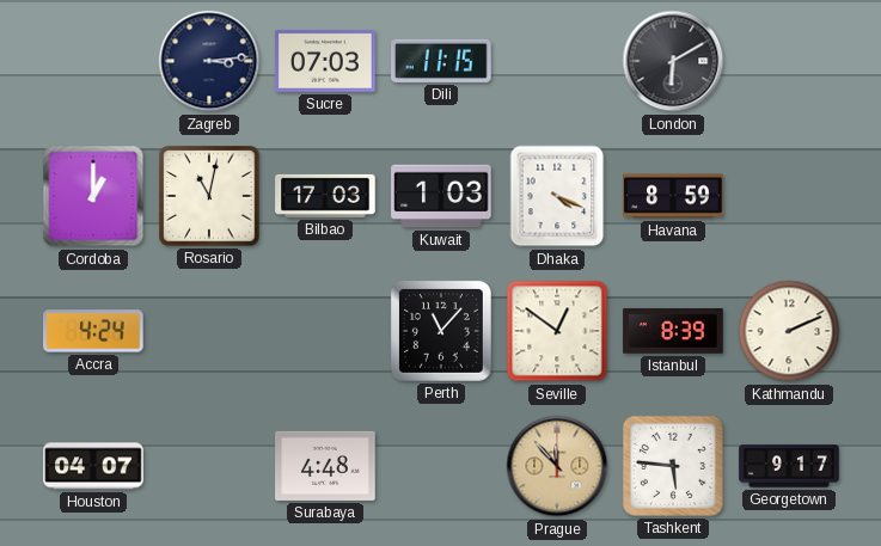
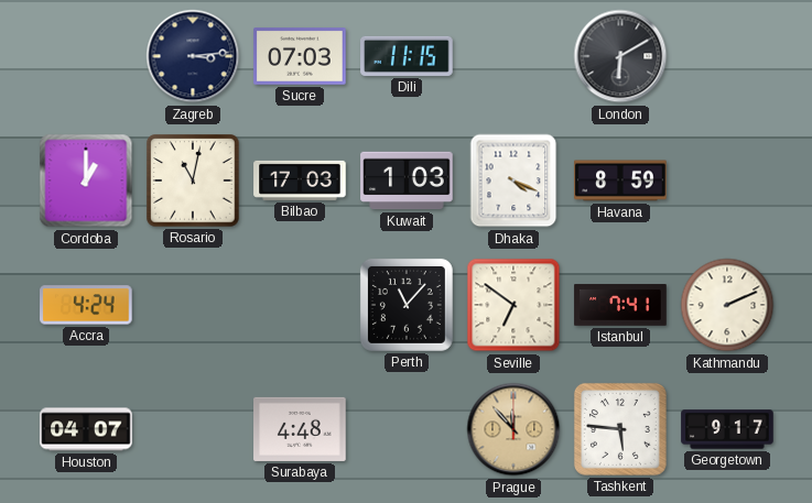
Seville: 12:51 -> 6:51 (513, 305)
Istanbul: 8:39 -> 7:41 (620, 305)
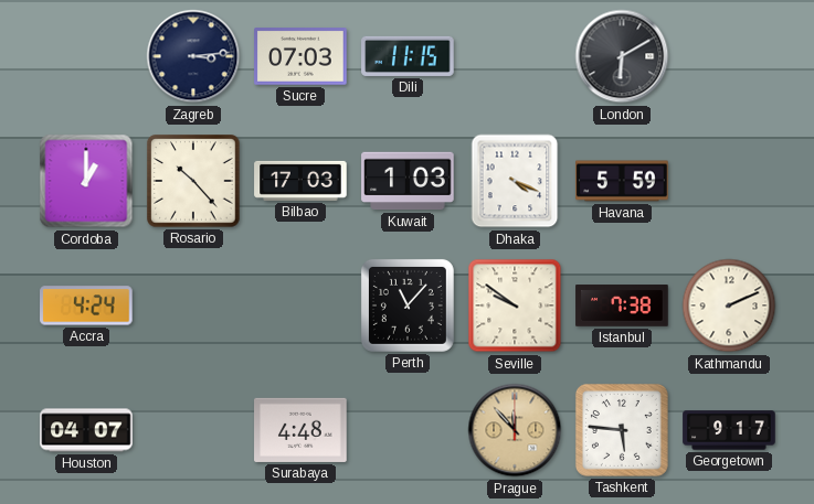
Rosario: 11:02 -> 10:23 (193, 181)
Havana: 8:59 -> 5:59 (622, 181)
Seville: 6:51 -> 9:51 (515, 305)
Istanbul: 7:41 -> 7:38 (622, 305)
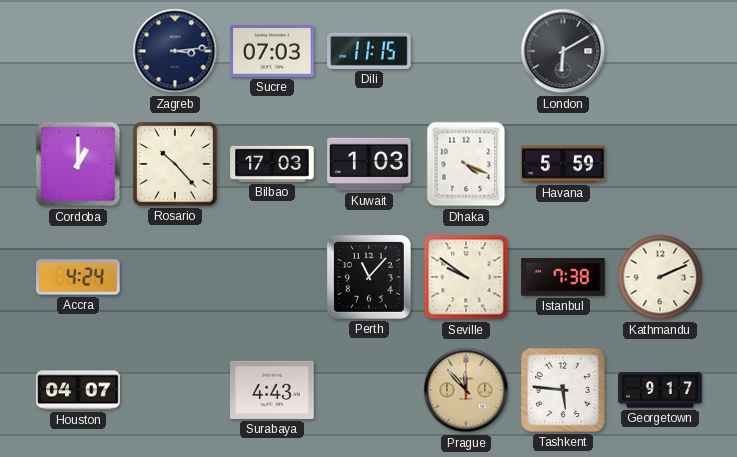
Surabaya: 4:48 -> 4:43 (272, 390)
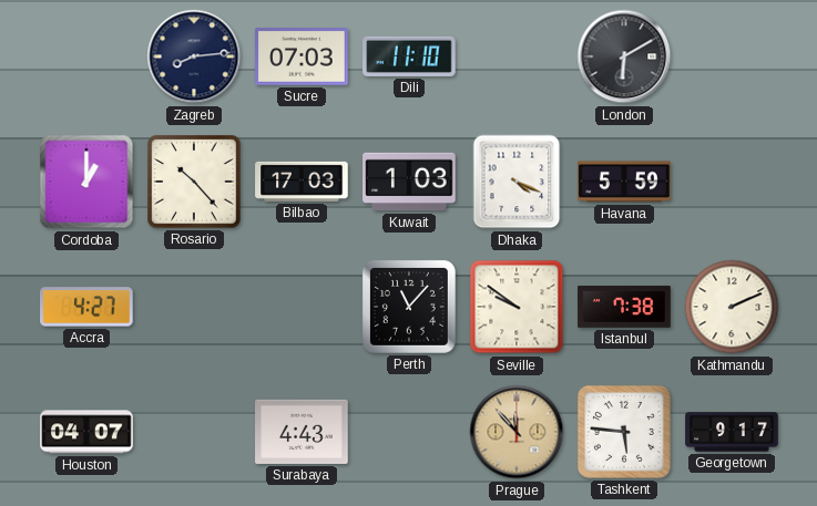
Zagreb: 3:14 -> 8:14 (194, 56)
Dili: 11:15 -> 11:10 (409, 56)
Accra: 4:24 -> 4:27 (86, 307)
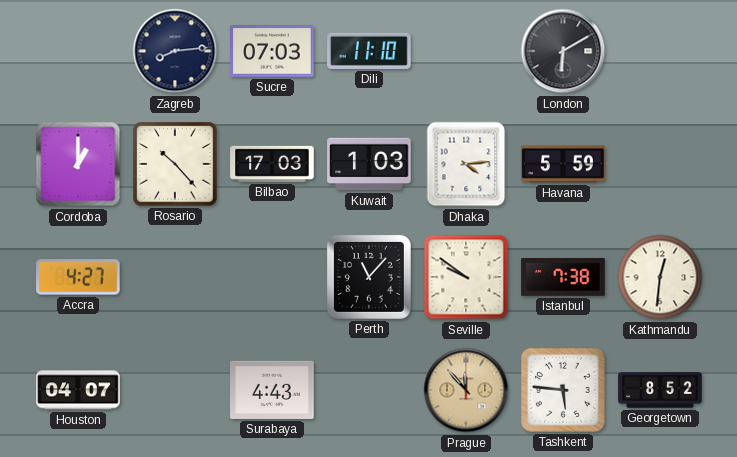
Dhaka: 4:19 -> 4:14 (466, 164)
Kathmandu: 2:11 -> 12:31 (660, 277)
Georgetown: 9:17 -> 8:52 (660, 390)
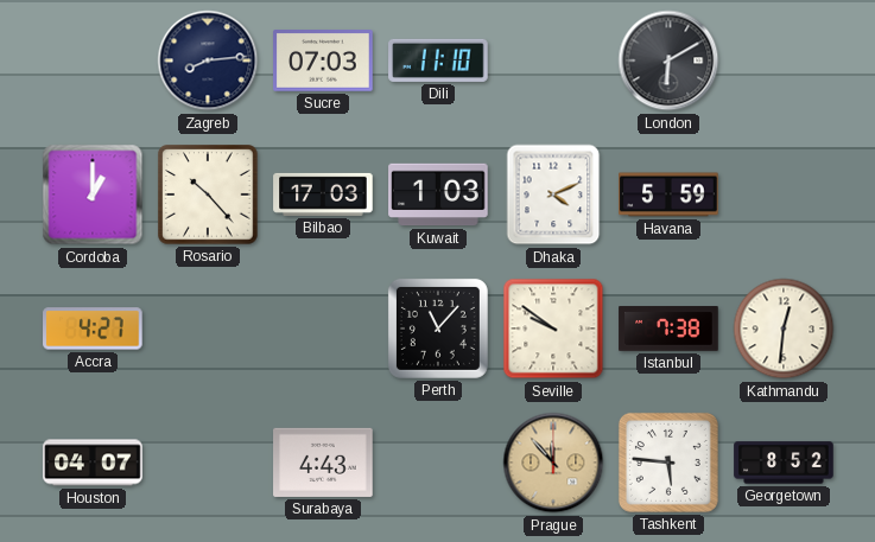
Dhaka: 4:14 -> 4:11 (553, 195)
